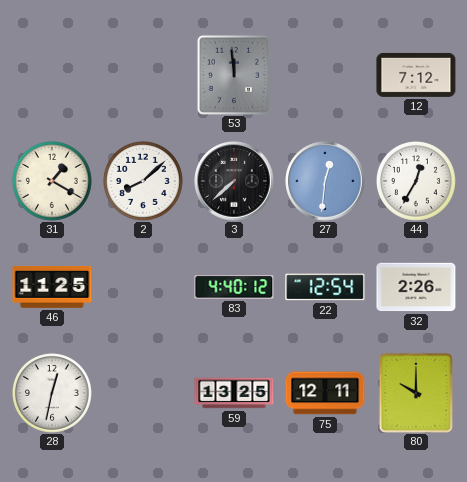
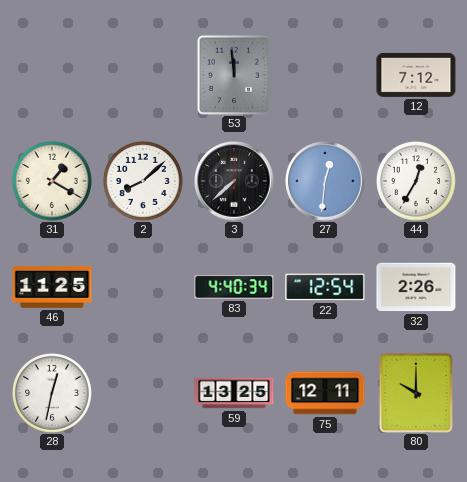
83: 4:40:12 -> 4:40:34 (234, 287)
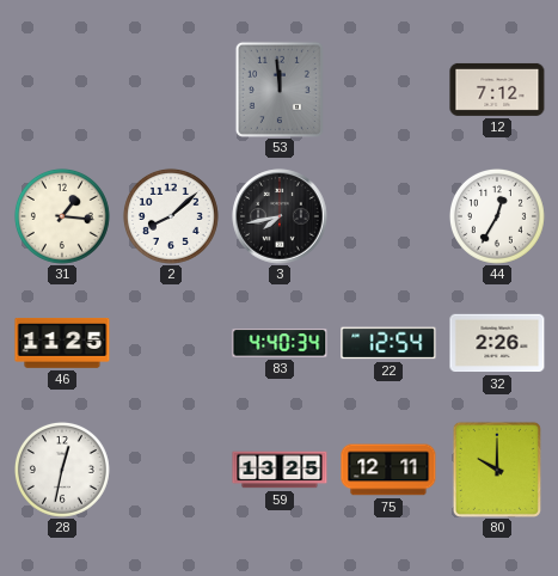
31: 1:20 -> 1:16 (62, 216)
3: 7:38 -> 7:43 (280, 216)
27: 12:31 -> none (325, 181)
